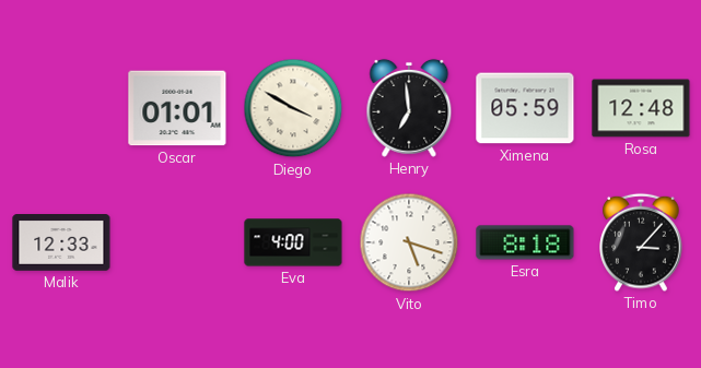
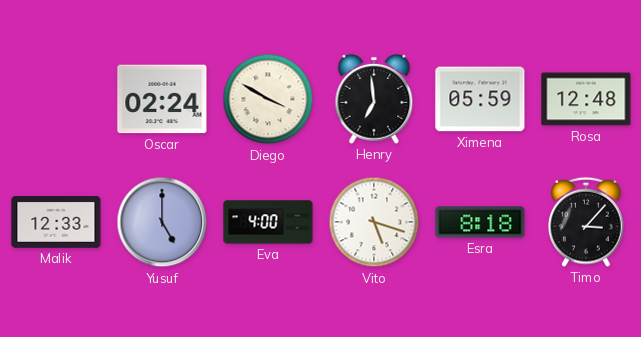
Oscar: 01:01 -> 02:24 (162, 99)
Yusuf: none -> 5:00 (162, 222)
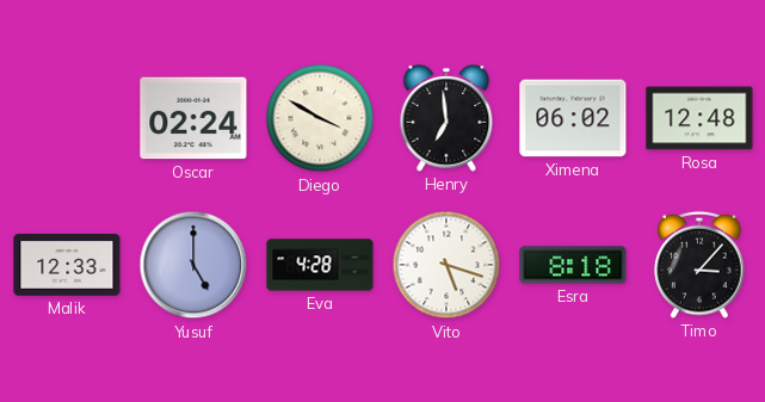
Ximena: 05:59 -> 06:02 (573, 118)
Eva: 4:00 -> 4:28 (320, 265)
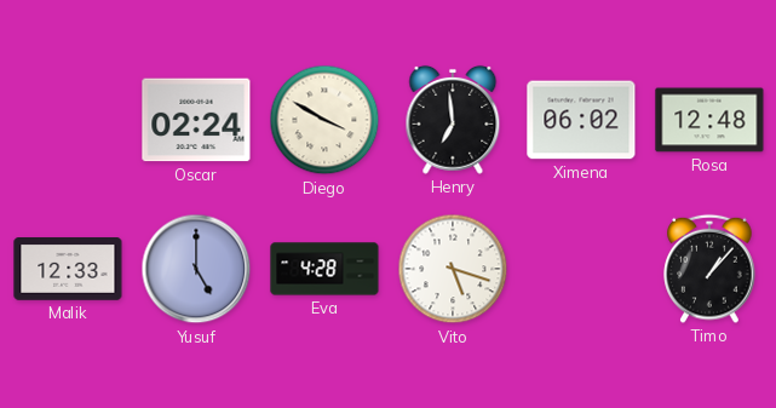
Esra: 8:18 -> none (573, 265)
Timo: 3:07 -> 1:07 (709, 269)
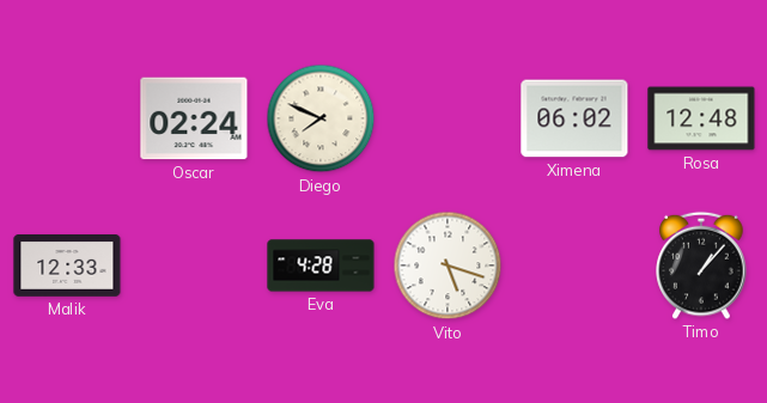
Diego: 3:50 -> 7:49 (321, 118)
Henry: 6:59 -> none (453, 120)
Yusuf: 5:00 -> none (196, 269)
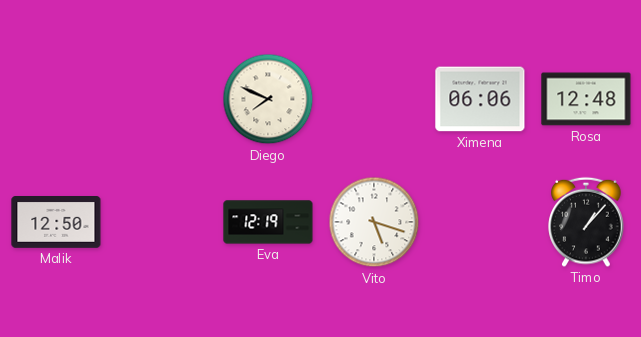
Oscar: 02:24 -> none (194, 118)
Ximena: 06:02 -> 06:06 (480, 99)
Malik: 12:33 -> 12:50 (56, 223)
Eva: 4:28 -> 12:19 (268, 222)
